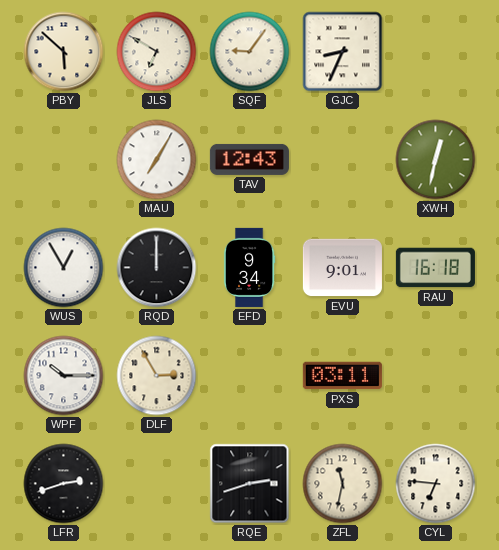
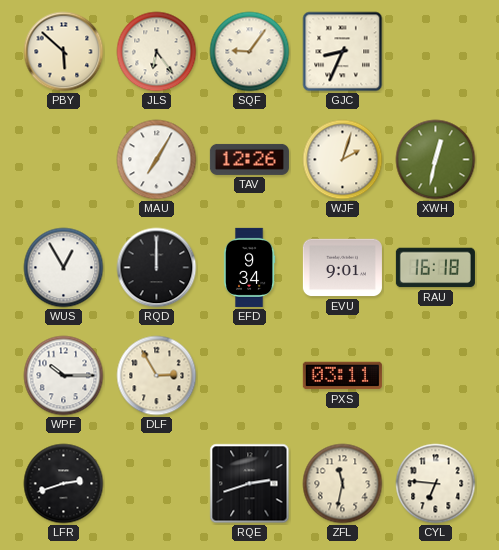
JLS: 6:50 -> 6:24 (157, 52)
TAV: 12:43 -> 12:26 (249, 159)
WJF: none -> 2:03 (343, 160)
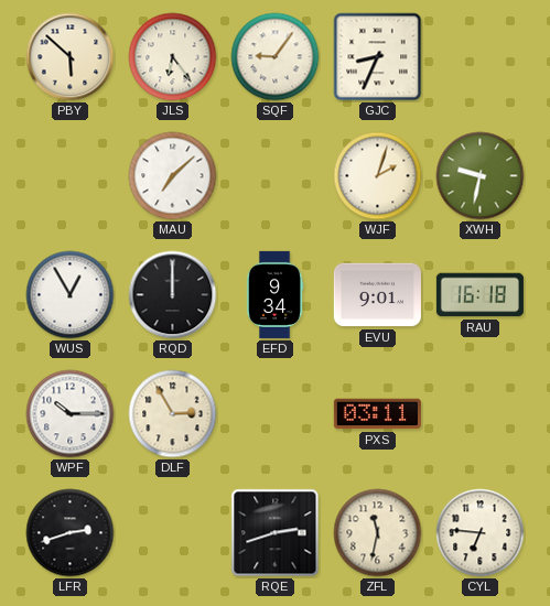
MAU: 7:05 -> 7:08 (173, 176)
TAV: 12:26 -> none (249, 159)
XWH: 12:32 -> 9:32 (481, 176)
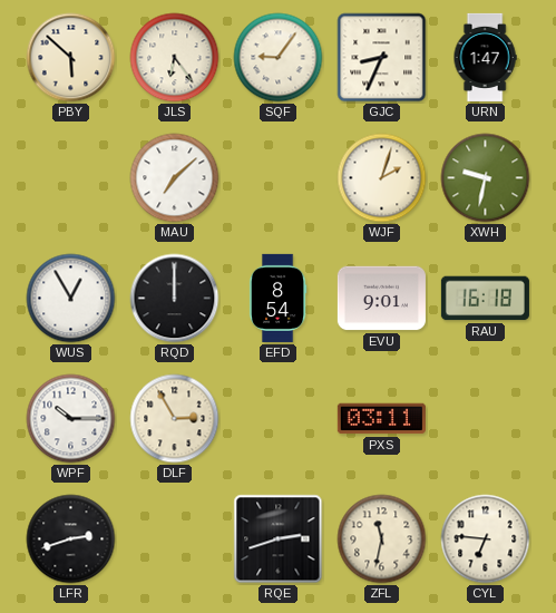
URN: none -> 1:47 (485, 57)
EFD: 9:34 -> 8:54 (277, 298)
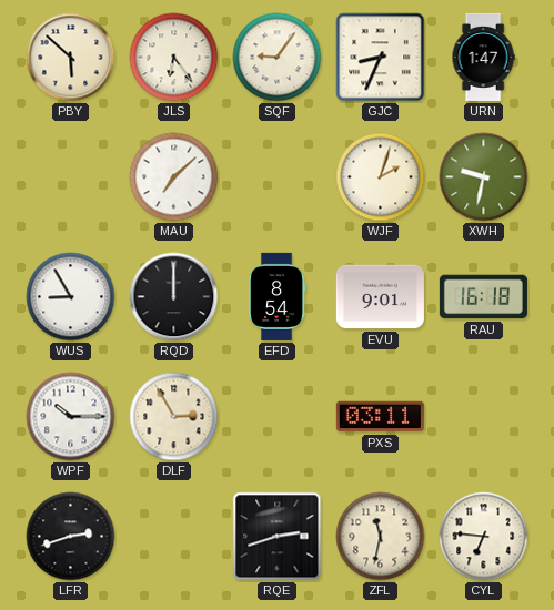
WUS: 12:55 -> 8:55 (71, 297)
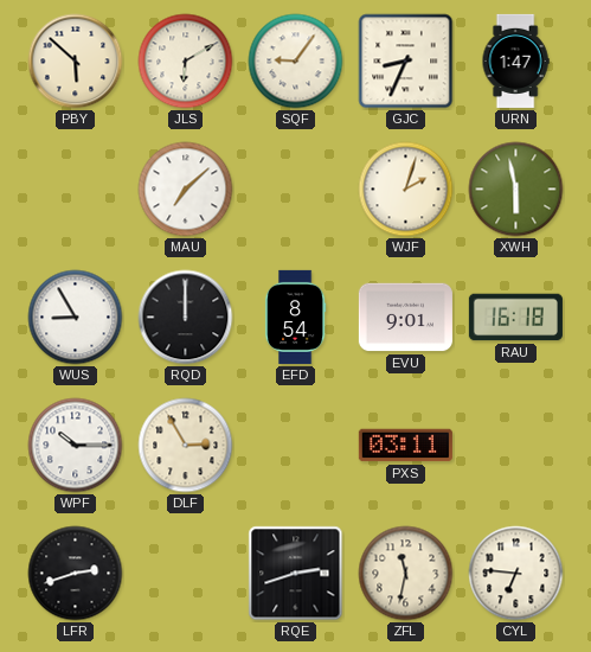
JLS: 6:24 -> 6:10 (186, 62)
XWH: 9:32 -> 5:58 (516, 190)
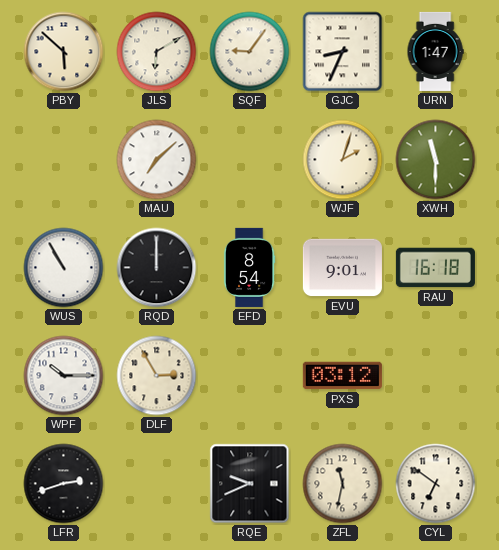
XWH: 5:58 -> 11:30 (436, 160)
WUS: 8:55 -> 10:55 (64, 268)
PXS: 03:11 -> 03:12 (342, 376)
RQE: 2:42 -> 9:41 (250, 484)
CYL: 6:46 -> 6:51 (436, 484)
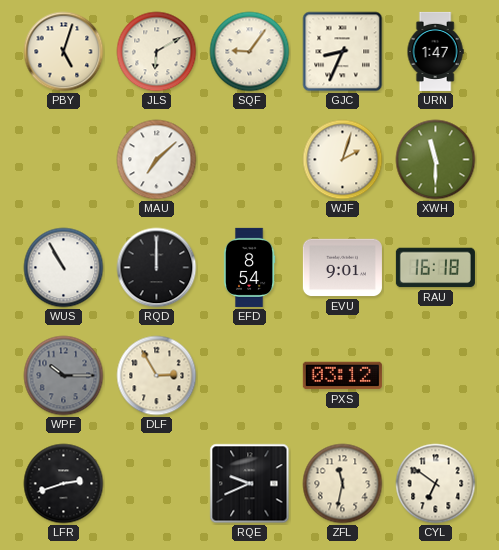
PBY: 5:52 -> 5:03 (64, 52)
WPF dial: white -> grey (64, 376)
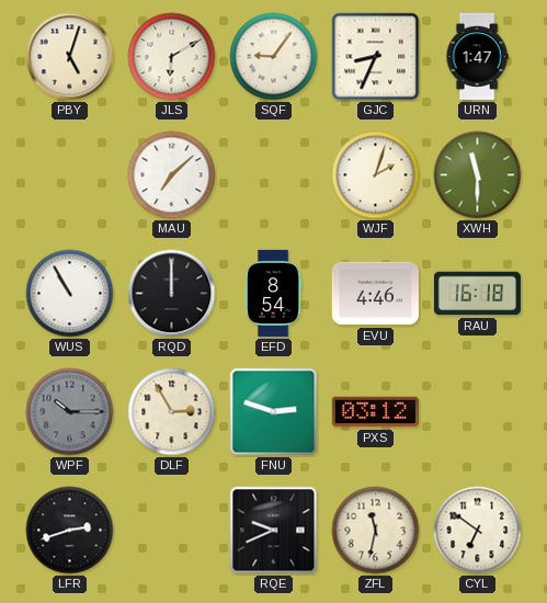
EVU: 9:01 -> 4:46 (375, 294)
FNU: none -> 2:48 (274, 412)
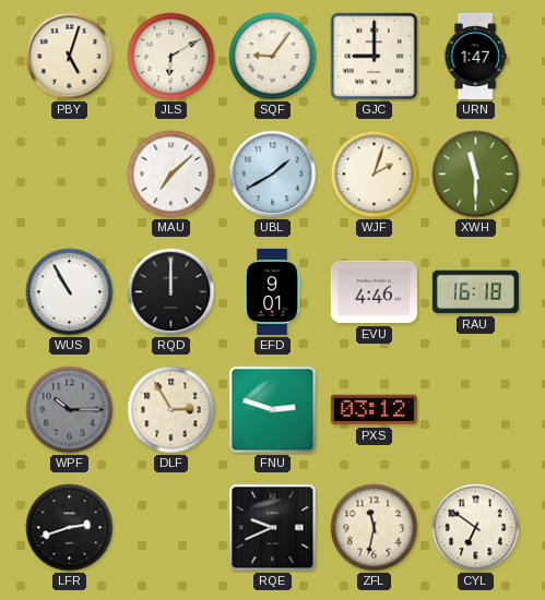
GJC: 8:34 -> 9:00 (375, 57)
UBL: none -> 1:40 (273, 175)
EFD: 8:54 -> 9:01 (272, 291)
